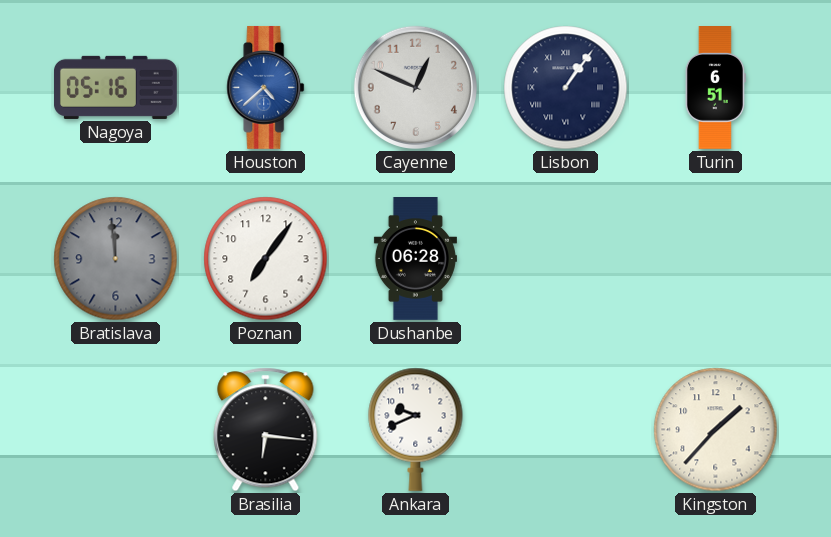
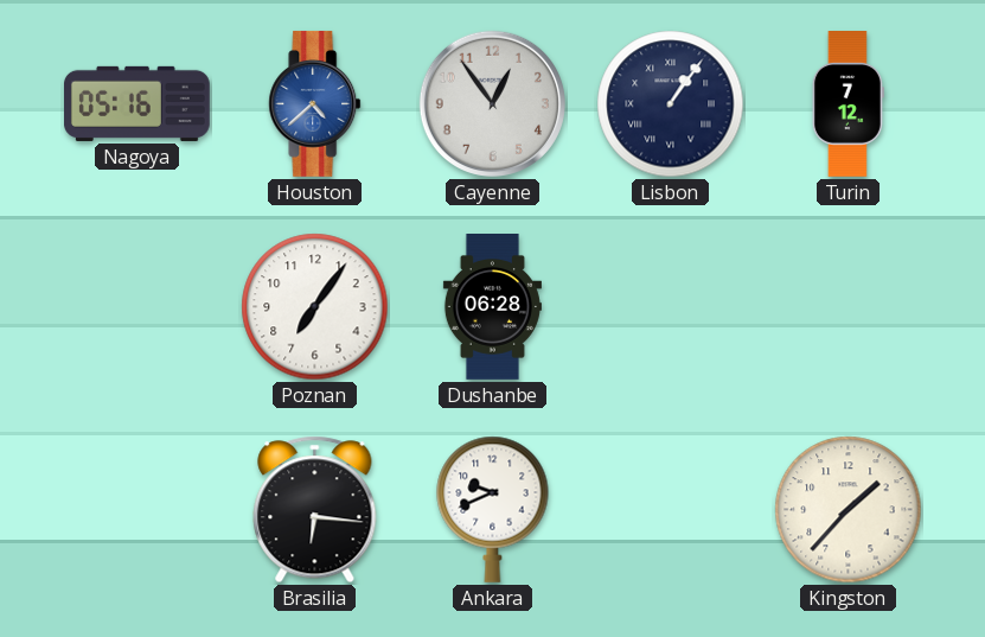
Cayenne: 12:49 -> 12:54 (492, 103)
Turin: 6:51 -> 7:12 (848, 104)
Bratislava: 11:59 -> none (116, 259)
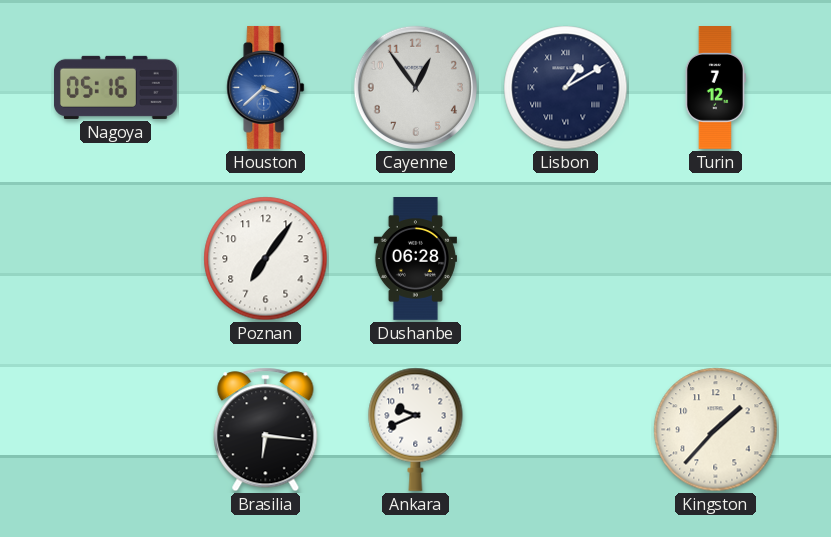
Houston: 4:38 -> 3:38 (266, 87)
Lisbon: 1:06 -> 1:10 (566, 88)
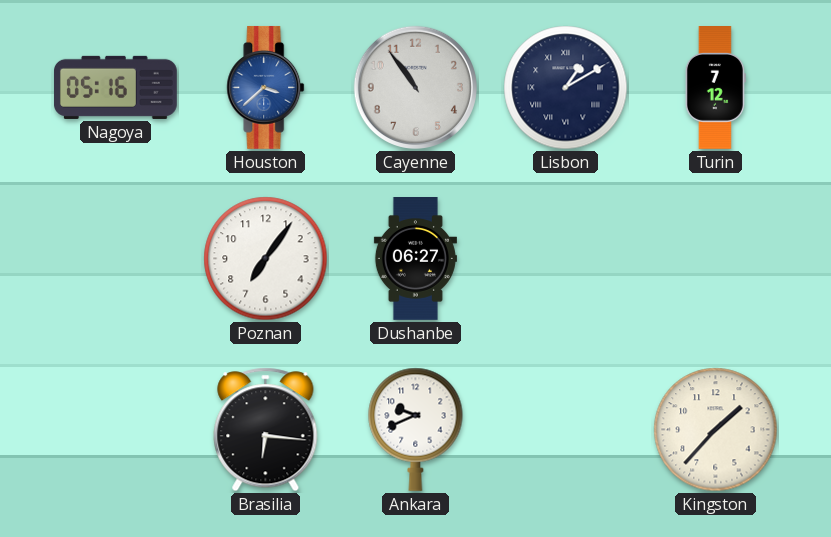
Cayenne: 12:54 -> 10:54 (415, 87)
Dushanbe: 06:28 -> 06:27 (415, 259)
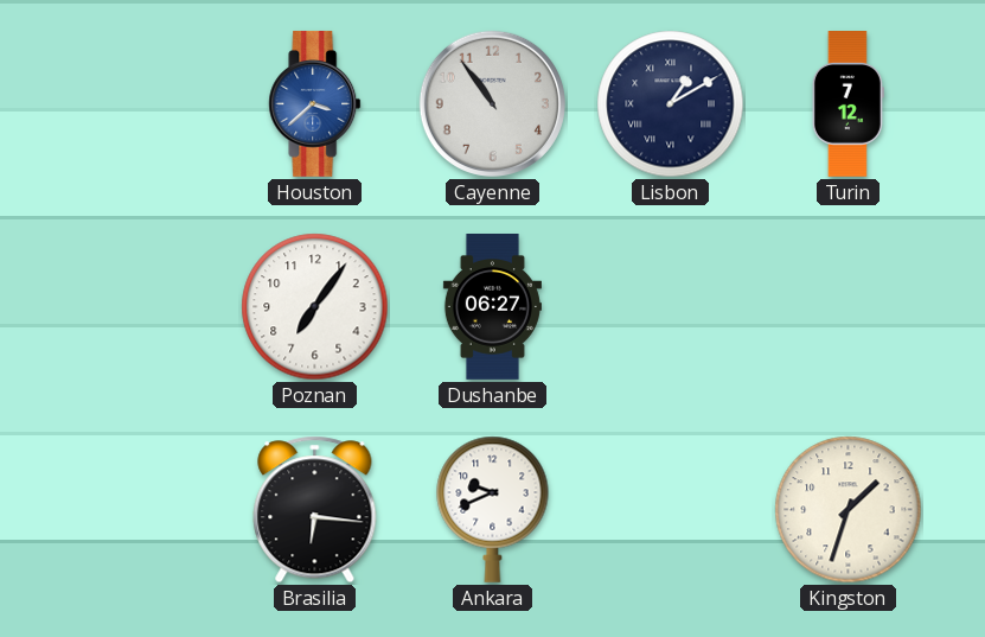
Nagoya: 05:16 -> none (116, 87)
Kingston: 1:37 -> 1:33 (849, 510)
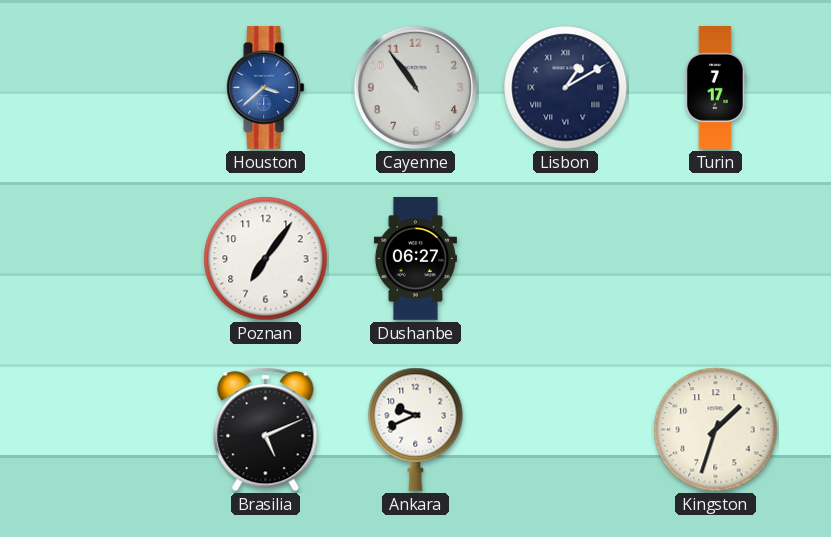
Turin: 7:12 -> 7:17 (715, 88)
Brasilia: 6:16 -> 5:11 (266, 430)
